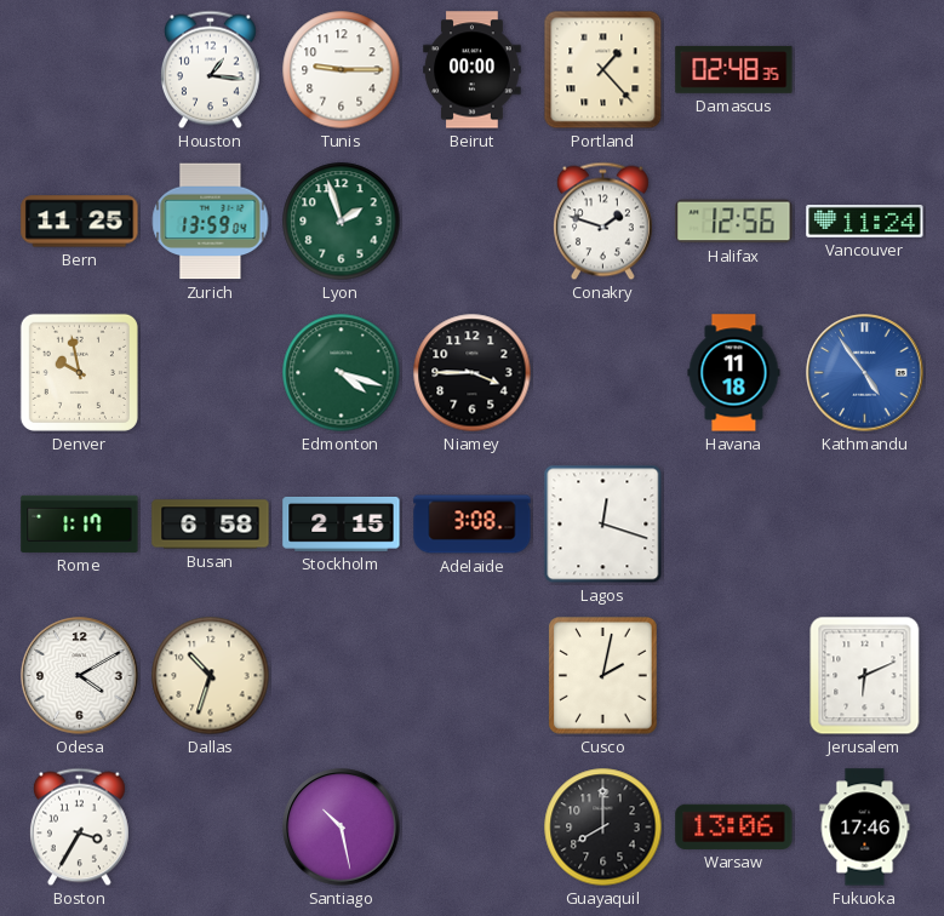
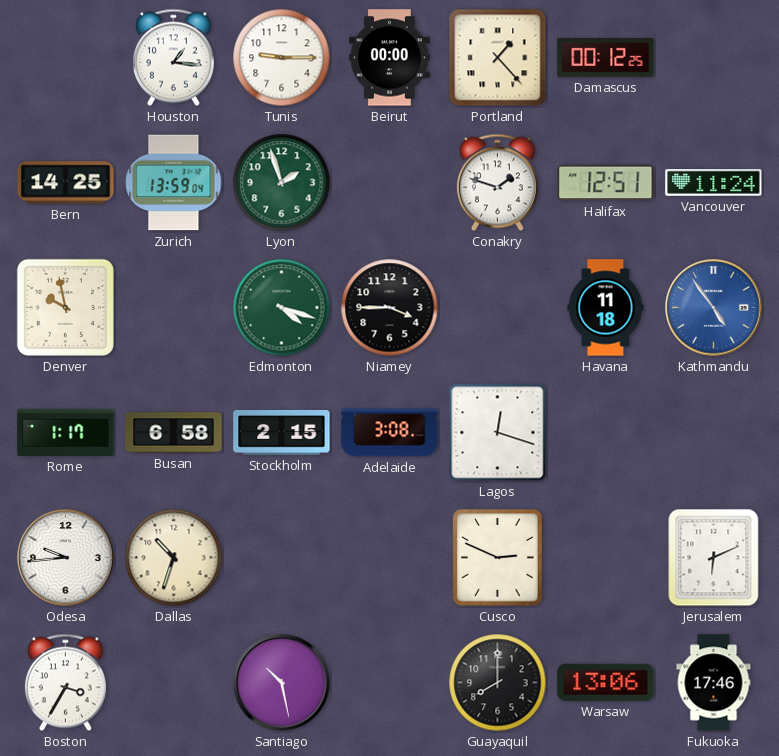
Damascus: 02:48 -> 00:12 (606, 57)
Bern: 11:25 -> 14:25 (66, 183)
Halifax: 12:56 -> 12:51 (606, 183)
Odesa: 4:10 -> 9:44 (66, 558)
Cusco: 2:02 -> 2:49 (498, 558)
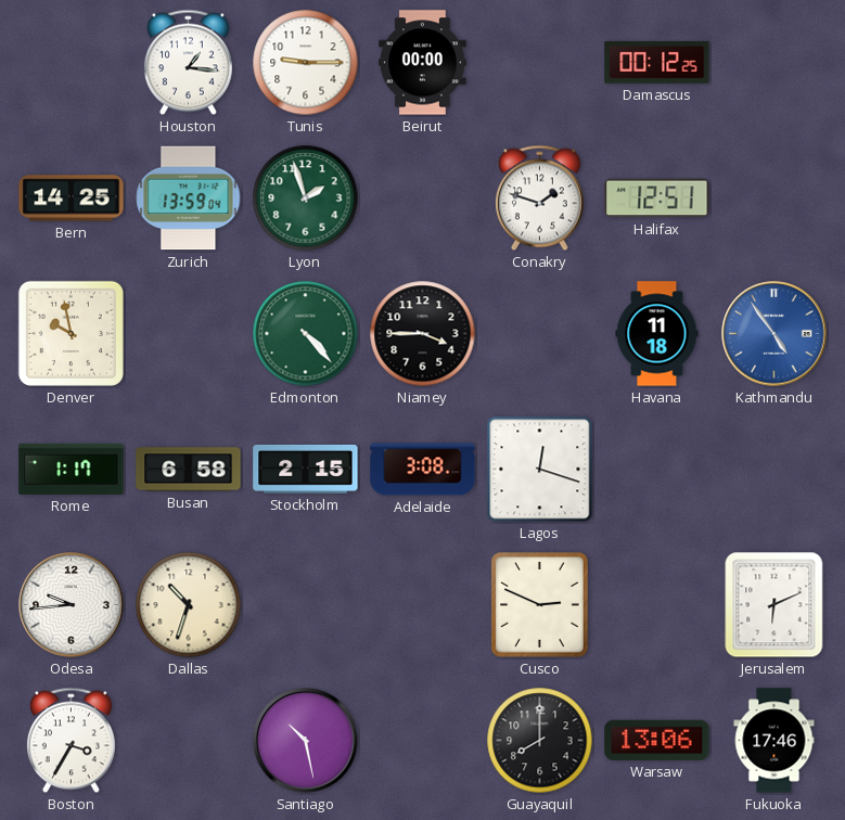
Portland: 1:23 -> none (498, 58)
Vancouver: 11:24 -> none (714, 183)
Edmonton: 4:18 -> 4:23 (306, 334)
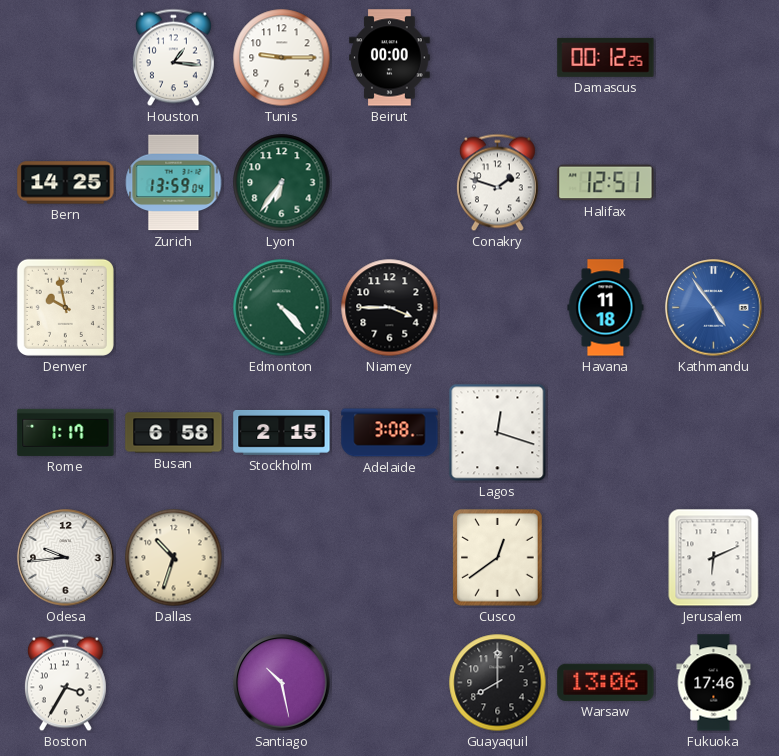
Lyon: 1:57 -> 6:36 (282, 183)
Cusco: 2:49 -> 12:39 (498, 558)
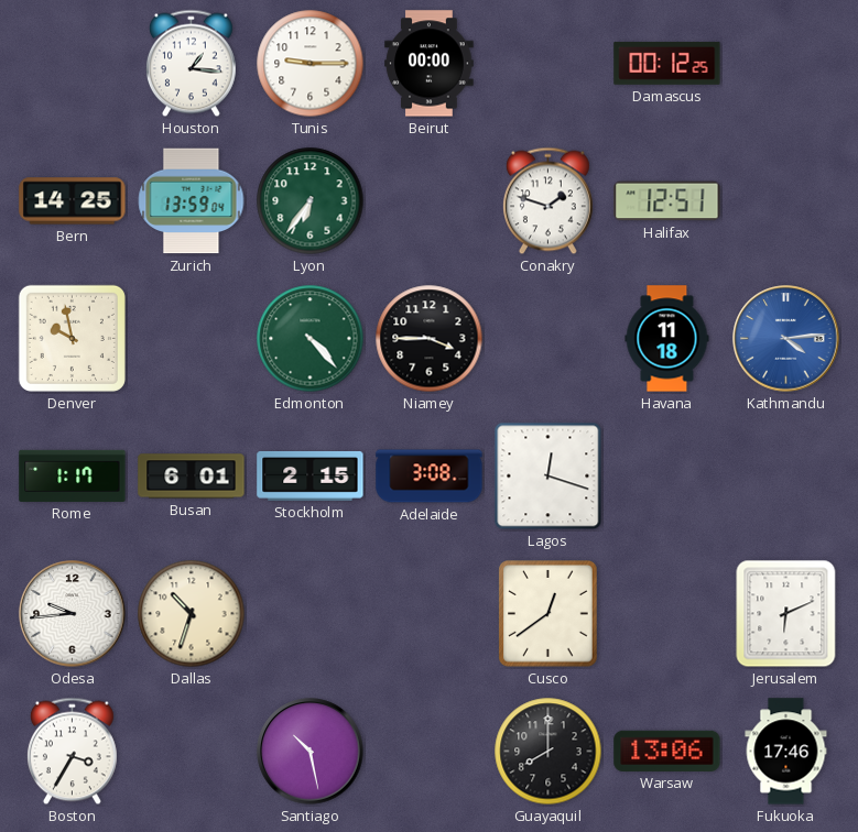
Kathmandu: 4:54 -> 4:14 (786, 339)
Busan: 6:58 -> 6:01 (192, 477)
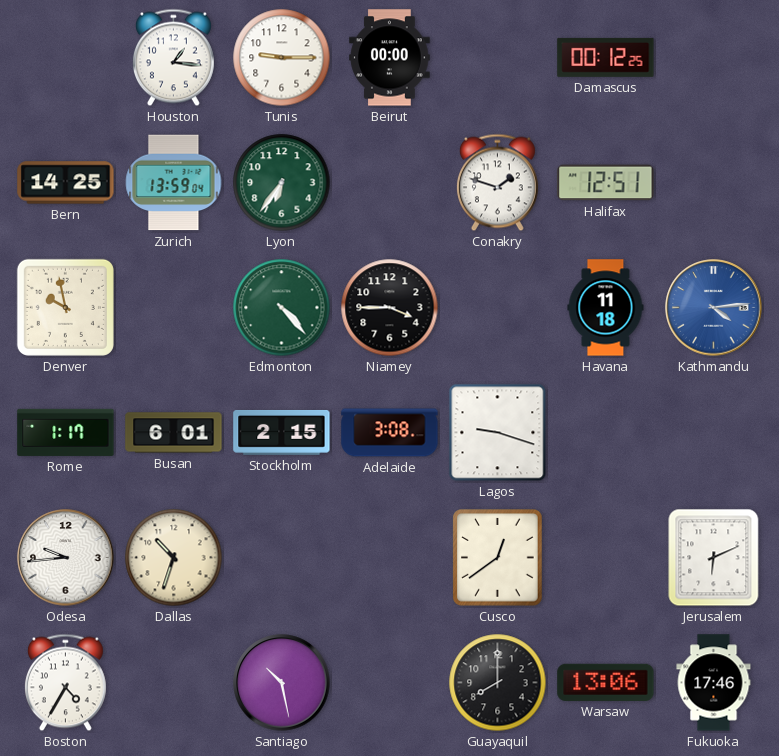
Lagos: 12:18 -> 9:18 (498, 433)
Boston: 3:35 -> 4:35 (65, 683)
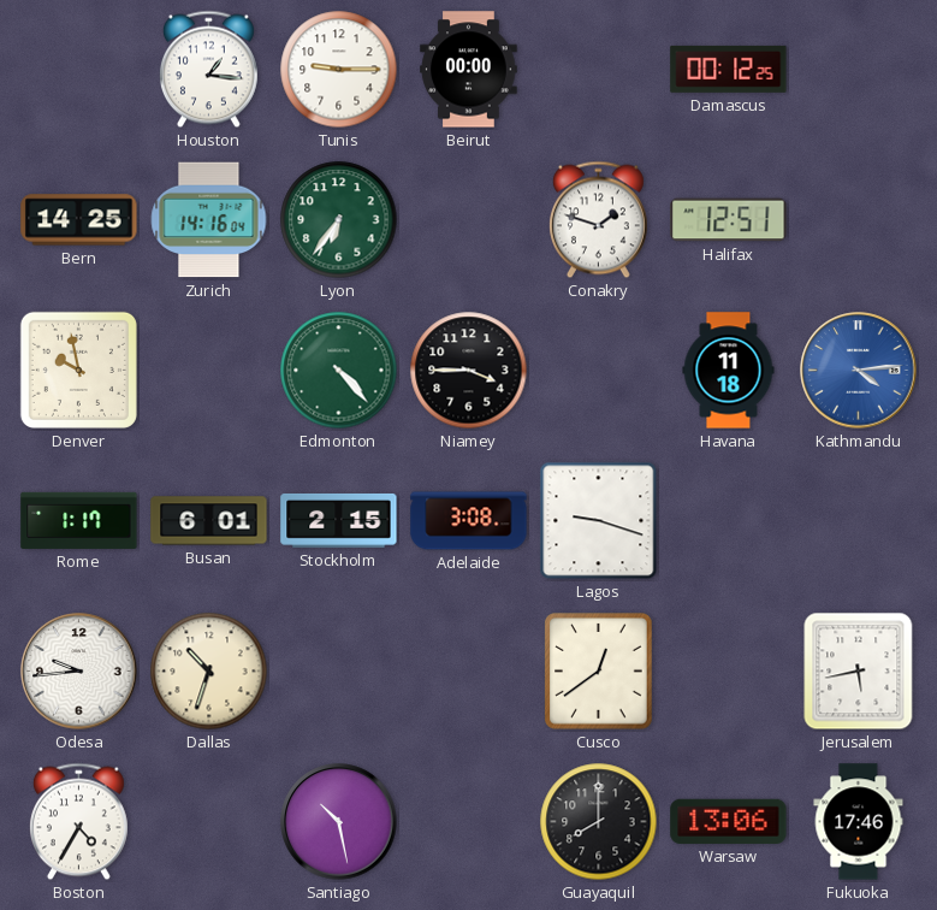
Zurich: 13:59 -> 14:16 (209, 220)
Jerusalem: 6:11 -> 5:43 (859, 672)
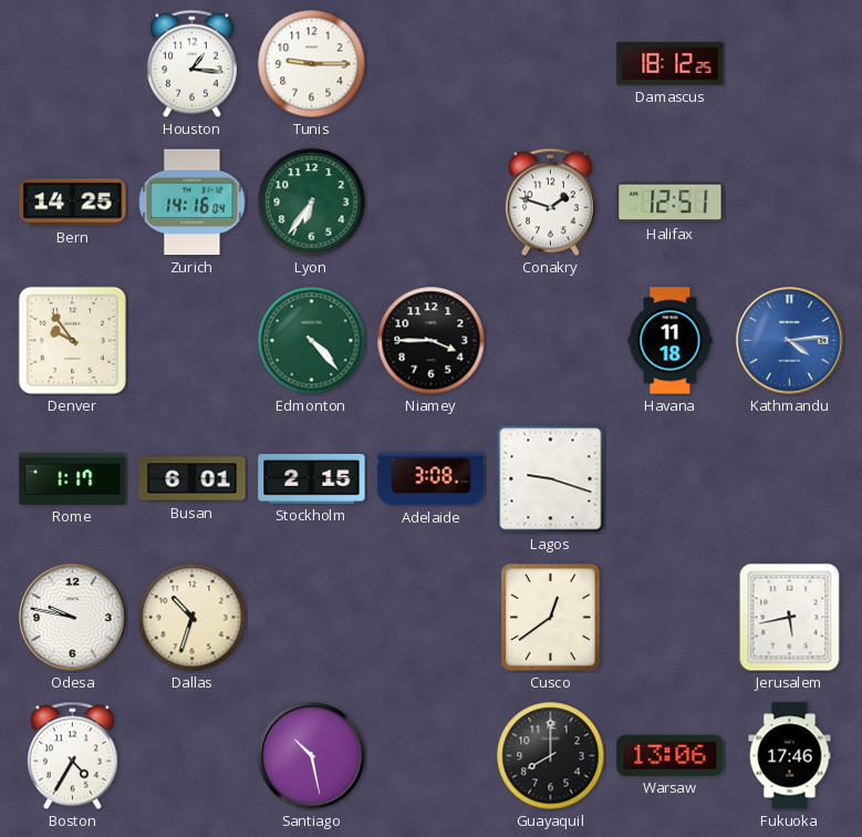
Beirut: 00:00 -> none (469, 70)
Damascus: 00:12 -> 18:12 (671, 63)
Denver: 9:58 -> 9:54 (72, 340)
Odesa: 9:44 -> 9:47 (73, 618)
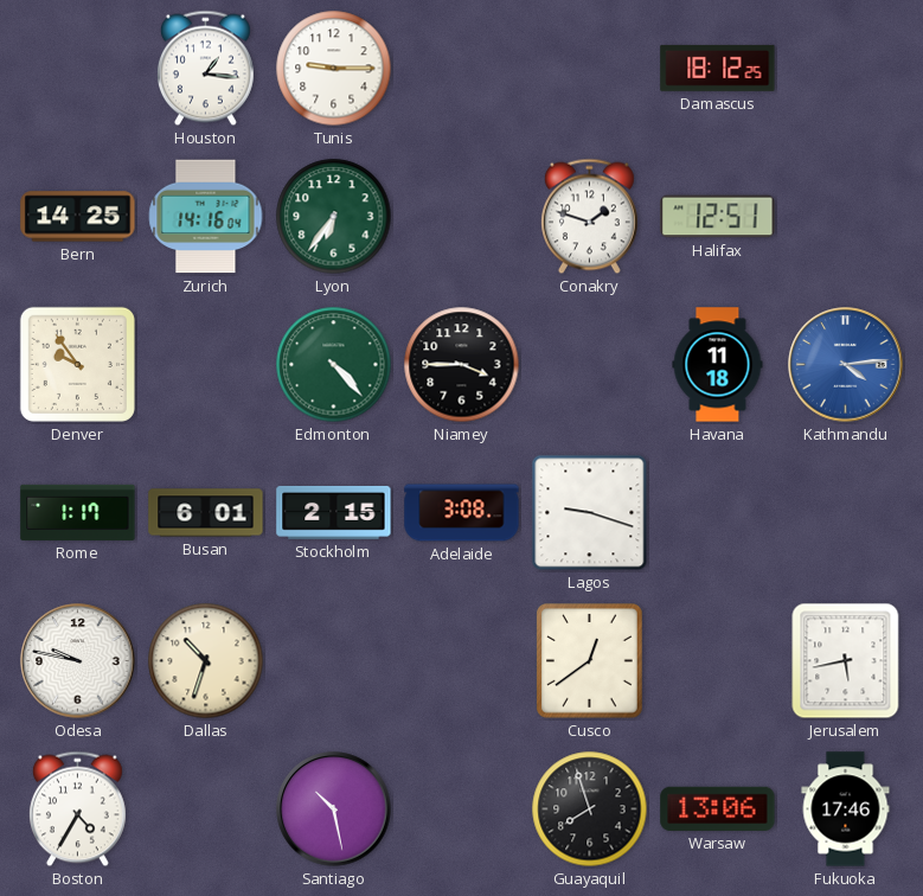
Guayaquil: 8:00 -> 7:57 (590, 809)
